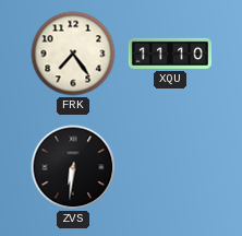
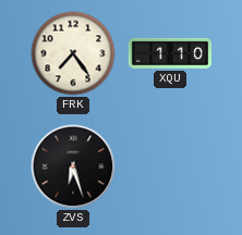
XQU: 11:10 -> 1:10 (169, 53)
ZVS: 6:31 -> 6:27 (73, 166)
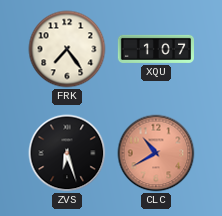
XQU: 1:10 -> 1:07 (155, 49)
CLC: none -> 10:40 (156, 153)
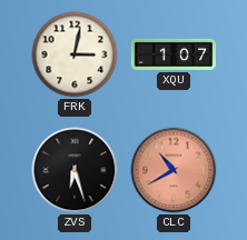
FRK: 7:24 -> 3:02 (75, 54)
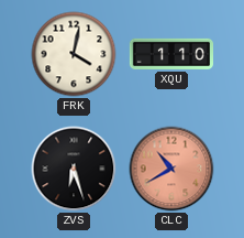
FRK: 3:02 -> 4:02 (74, 54)
XQU: 1:07 -> 1:10 (170, 54)
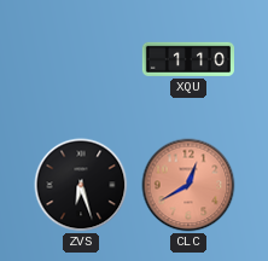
FRK: 4:02 -> none (74, 54)
CLC: 10:40 -> 12:40 (188, 185)
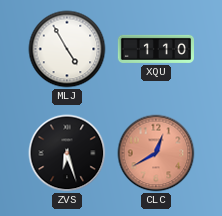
MLJ: none -> 4:55 (67, 49)
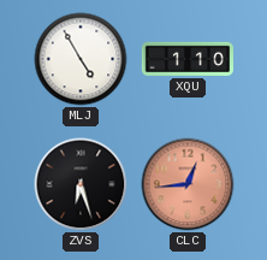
CLC: 12:40 -> 12:44 (188, 184)
